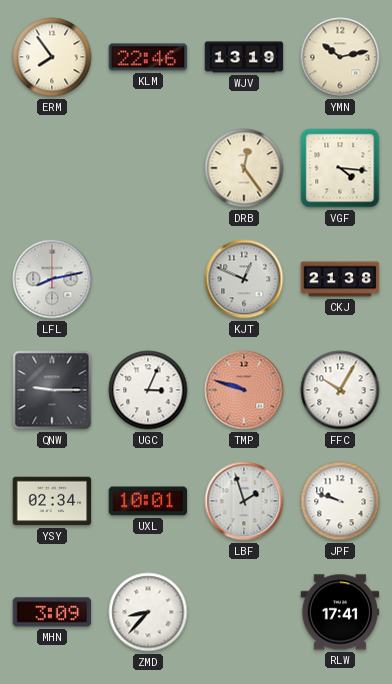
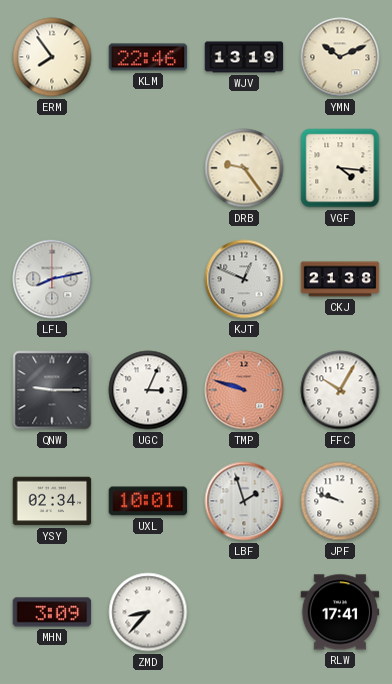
YMN: 10:13 -> 10:11 (340, 57)
DRB: 12:24 -> 9:24 (244, 168)
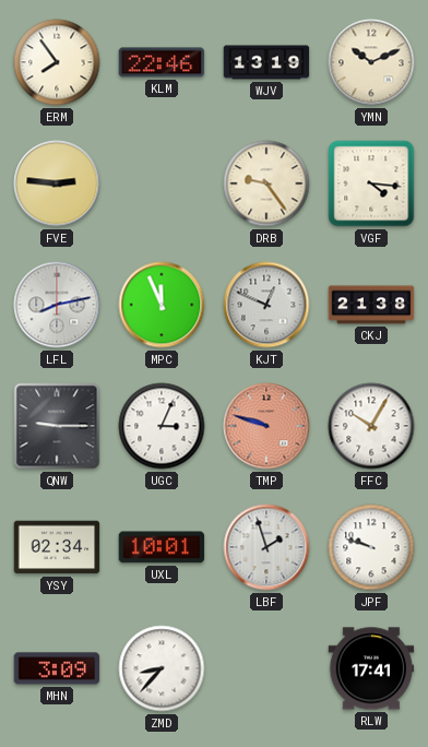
FVE: none -> 2:46 (57, 183)
MPC: none -> 11:56 (162, 305)
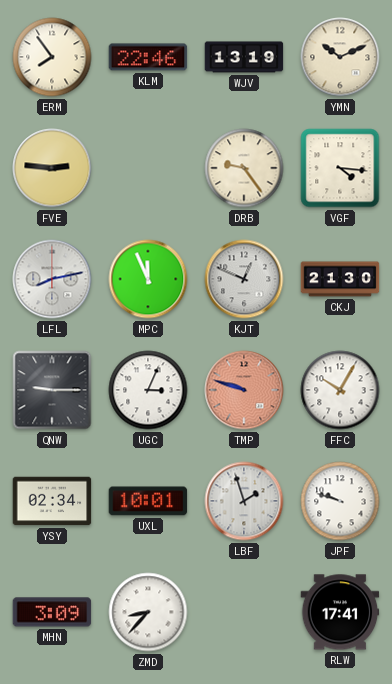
CKJ: 21:38 -> 21:30 (340, 279)
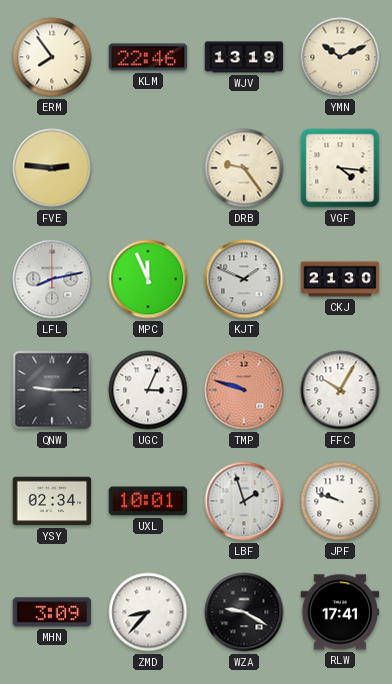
KJT: 12:49 -> 1:49 (244, 279)
WZA: none -> 9:20 (244, 612)
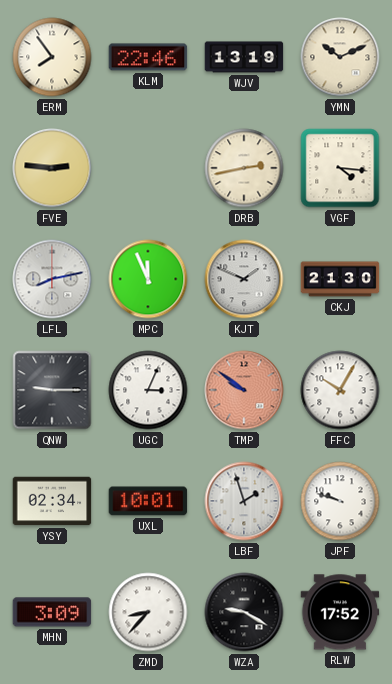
DRB: 9:24 -> 2:43 (244, 168)
TMP: 9:48 -> 9:51 (244, 390)
RLW: 17:41 -> 17:52 (340, 612)
